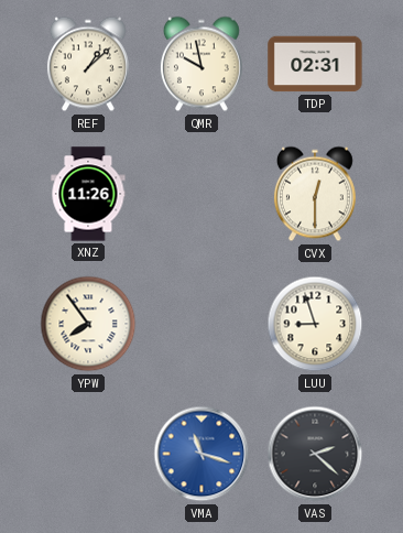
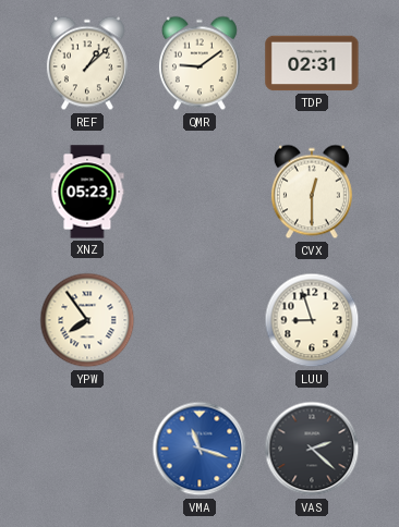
QMR: 9:58 -> 9:09 (199, 63)
XNZ: 11:26 -> 05:23 (87, 192)
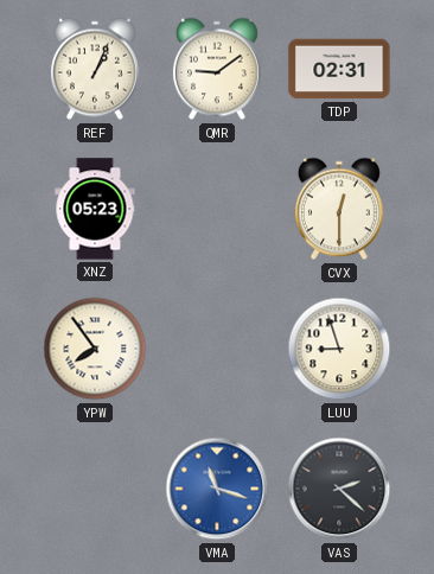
REF: 1:08 -> 1:04 (95, 69)
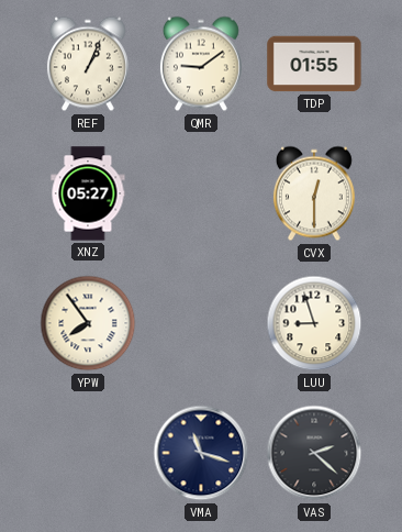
TDP: 02:31 -> 01:55 (314, 64)
XNZ: 05:23 -> 05:27 (88, 193)
VMA dial: blue -> navy (201, 453)
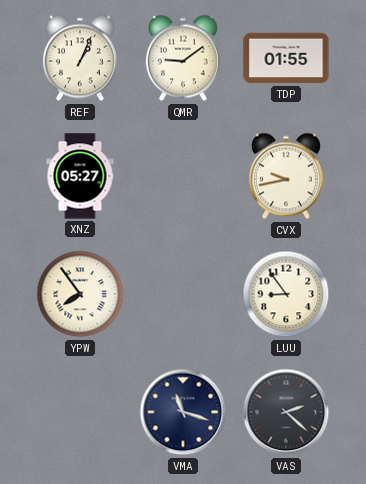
CVX: 12:30 -> 9:43 (286, 176)
LUU: 8:57 -> 8:54 (286, 294)
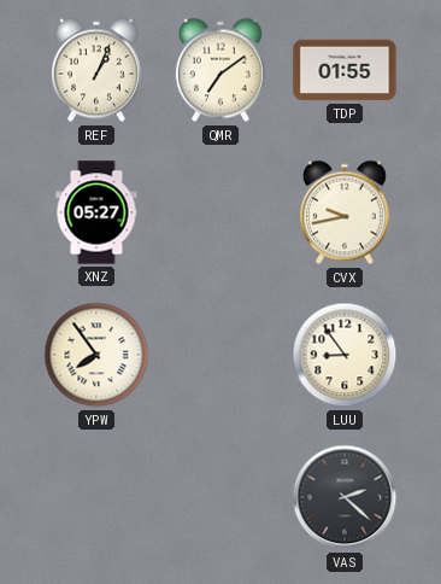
QMR: 9:09 -> 7:09 (220, 70)
VMA: 11:18 -> none (183, 412)
